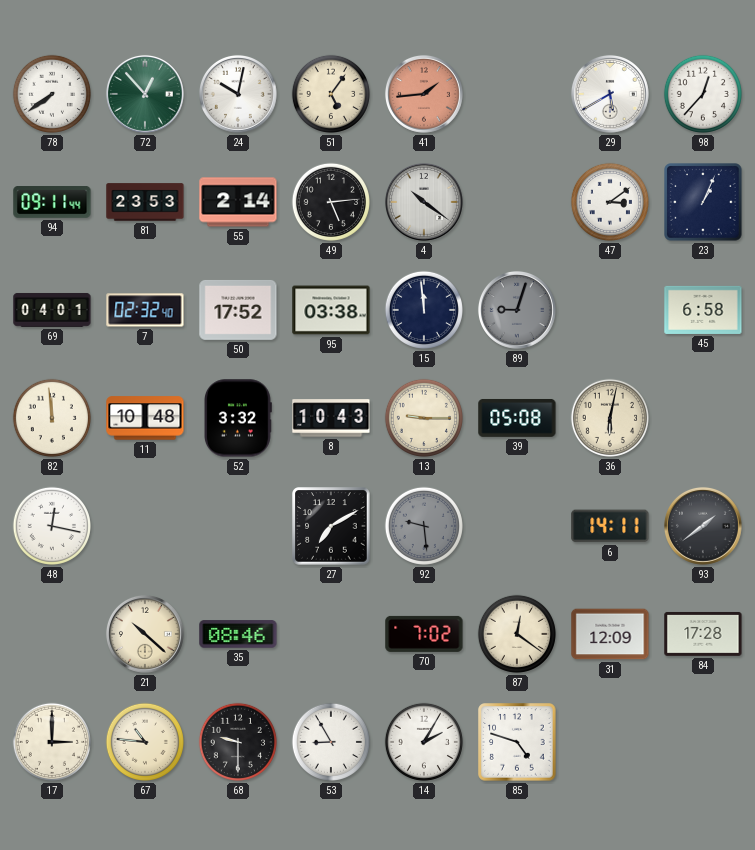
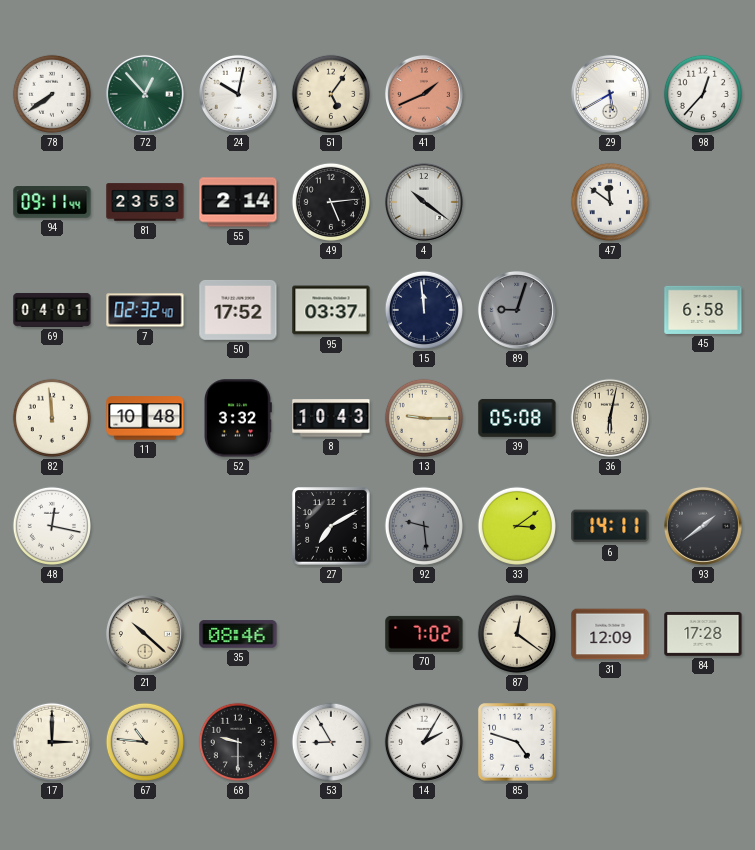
41: 1:44 -> 1:41 (424, 94)
47: 3:09 -> 11:51 (610, 202)
23: 1:04 -> none (703, 202)
95: 03:38 -> 03:37 (331, 310)
33: none -> 3:09 (517, 526)
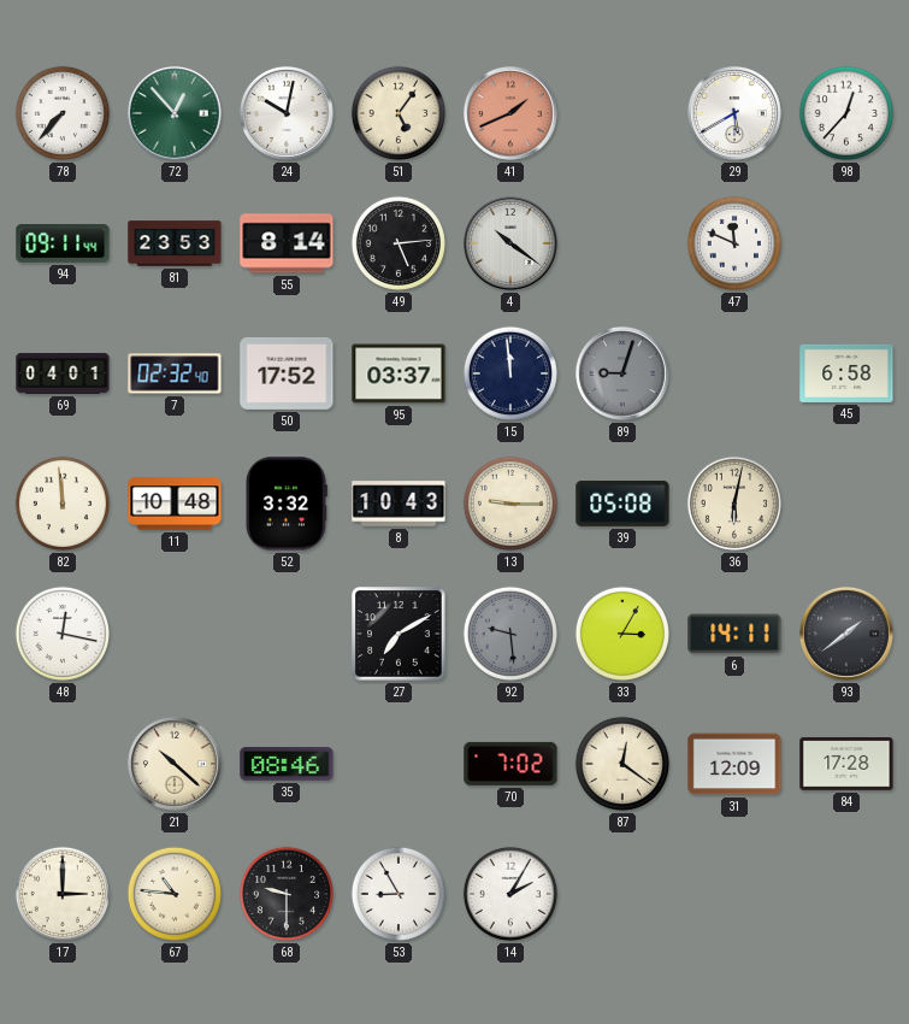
78: 7:39 -> 7:37 (63, 113)
55: 2:14 -> 8:14 (287, 243)
47: 11:51 -> 11:49 (734, 243)
33: 3:09 -> 3:05 (622, 634)
85: 4:48 -> none (517, 742)
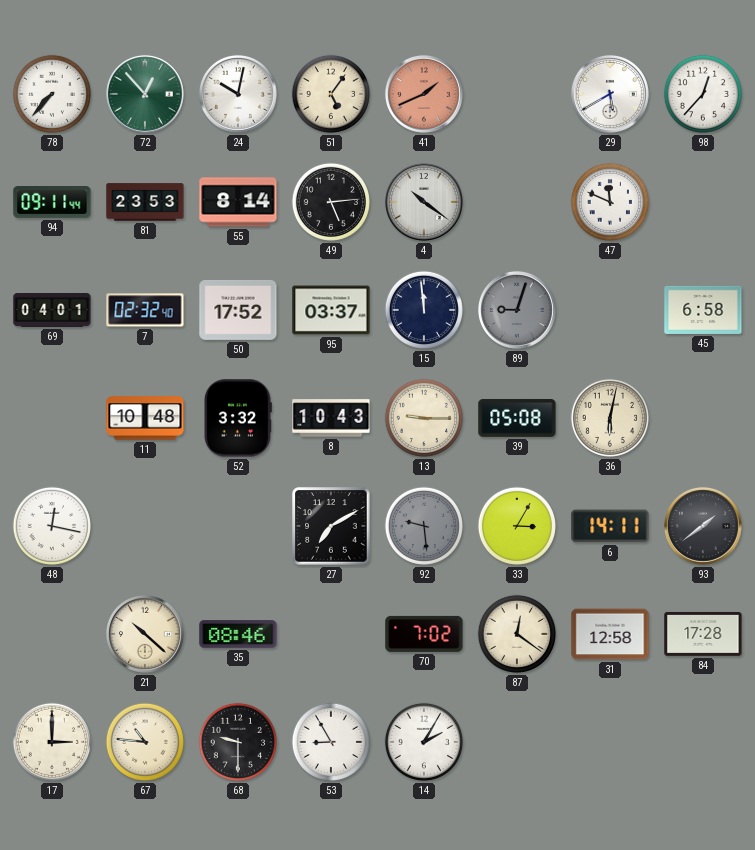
82: 11:59 -> none (63, 504)
31: 12:09 -> 12:58 (610, 634)
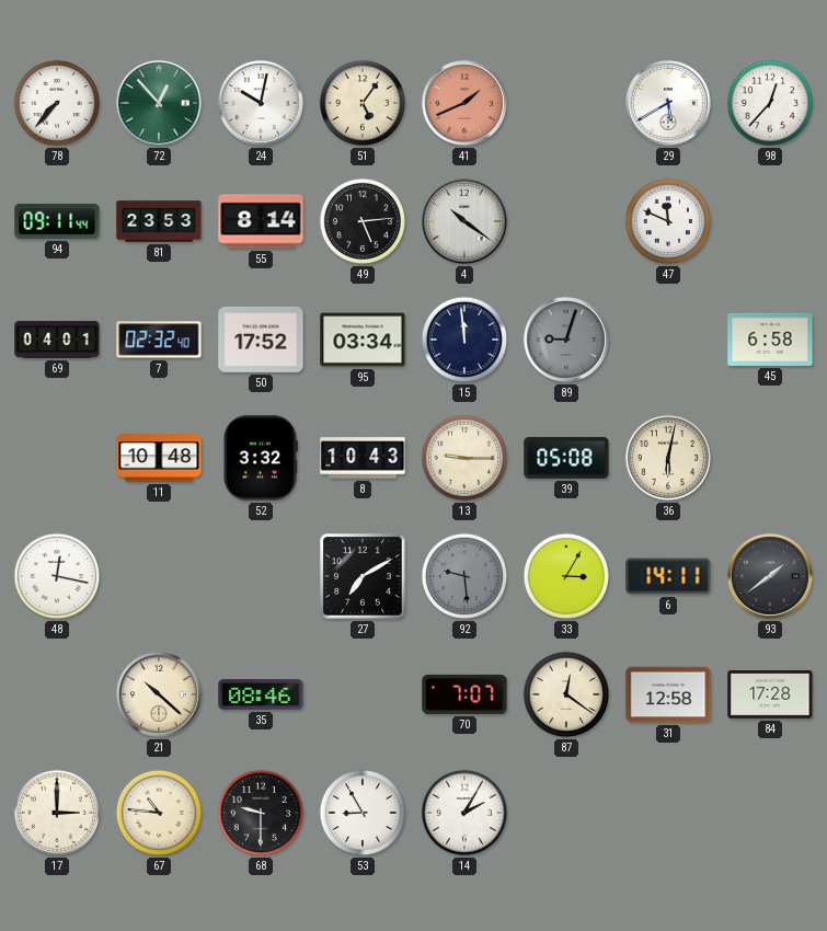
95: 03:37 -> 03:34 (363, 340)
70: 7:02 -> 7:07 (464, 694)
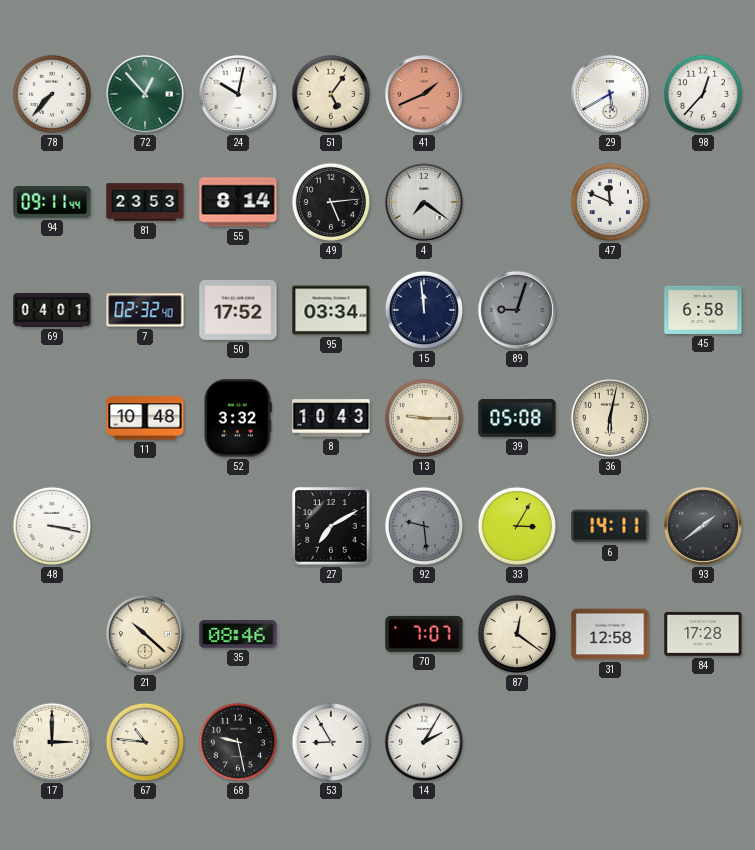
4: 10:21 -> 7:21 (424, 202)
48: 12:17 -> 3:17 (52, 526)
68: 9:30 -> 9:28 (238, 742)
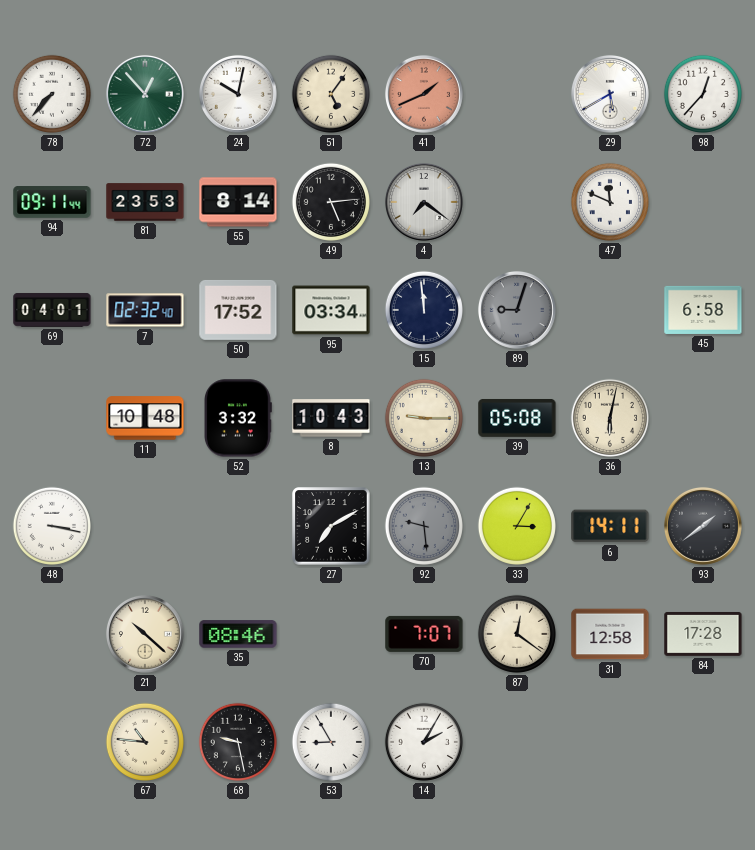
17: 3:00 -> none (52, 742)
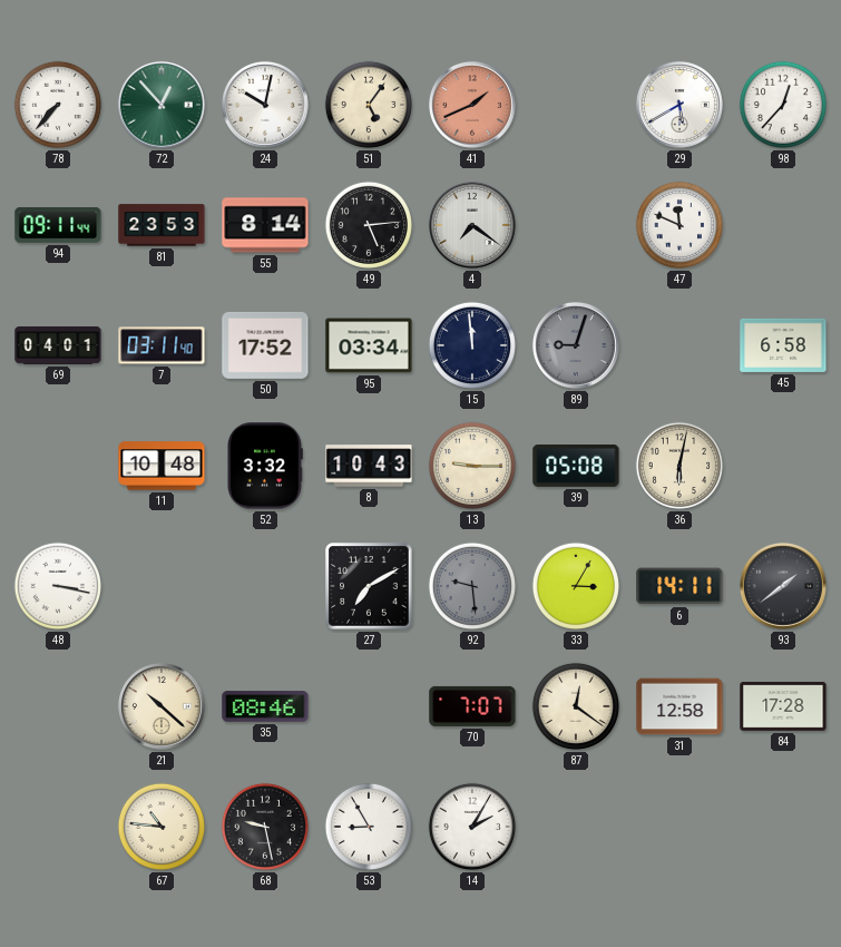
7: 02:32 -> 03:11 (162, 345)
